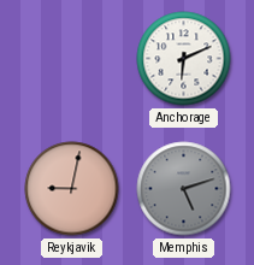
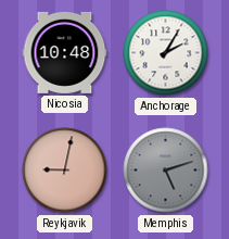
Nicosia: none -> 10:48 (65, 52)
Anchorage: 6:11 -> 2:05 (166, 53)
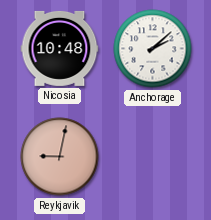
Anchorage: 2:05 -> 2:08 (153, 49)
Memphis: 5:12 -> none (166, 171)
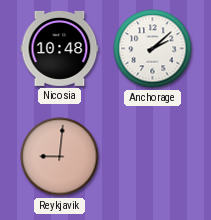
Reykjavik: 9:02 -> 9:01 (60, 157)
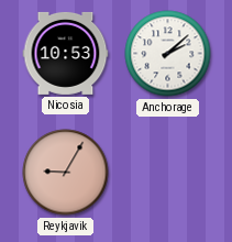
Nicosia: 10:48 -> 10:53 (66, 53)
Reykjavik: 9:01 -> 9:05 (66, 173)
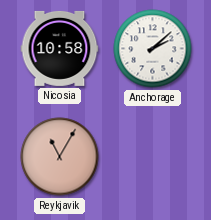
Nicosia: 10:53 -> 10:58 (60, 48)
Reykjavik: 9:05 -> 11:05 (60, 157)
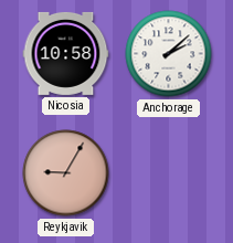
Reykjavik: 11:05 -> 9:05 (66, 173)
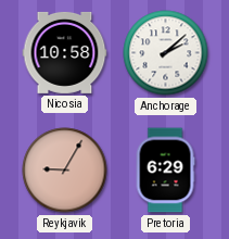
Pretoria: none -> 6:29 (165, 171)
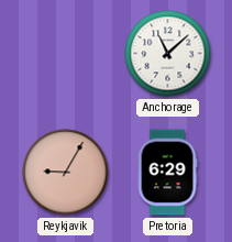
Nicosia: 10:58 -> none (65, 52)
Anchorage: 2:08 -> 11:08 (168, 54)
